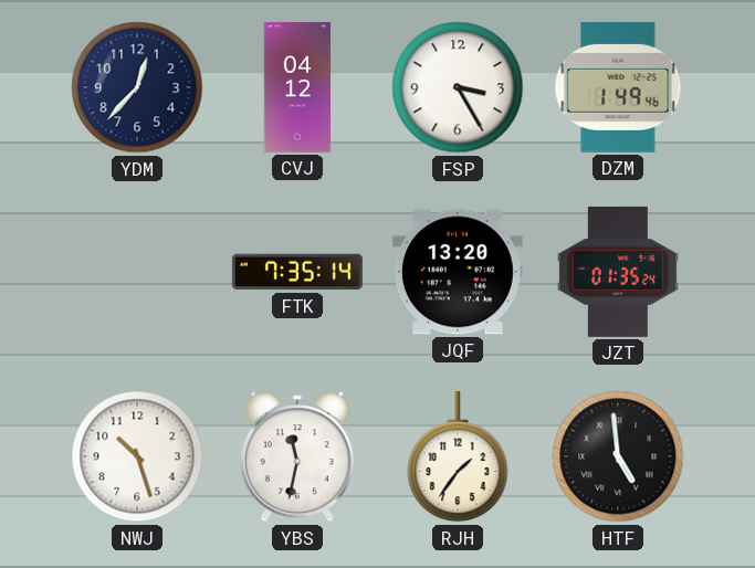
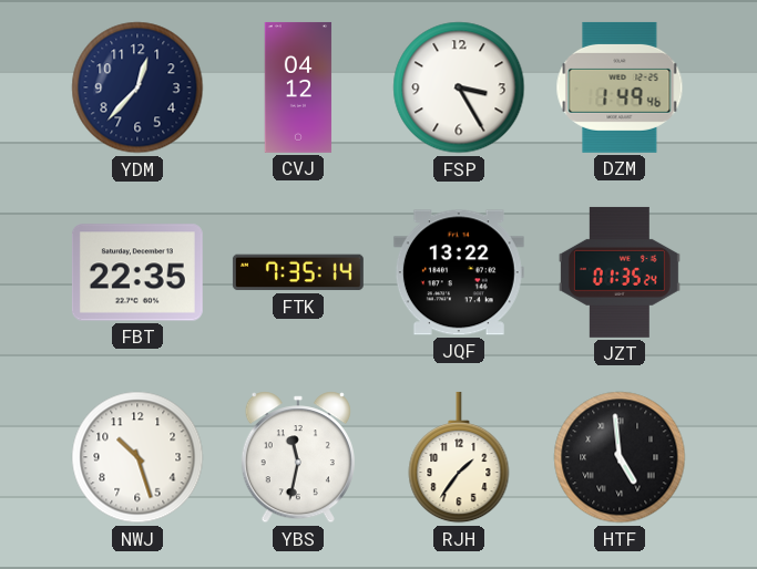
FBT: none -> 22:35 (137, 272)
JQF: 13:20 -> 13:22 (459, 272)
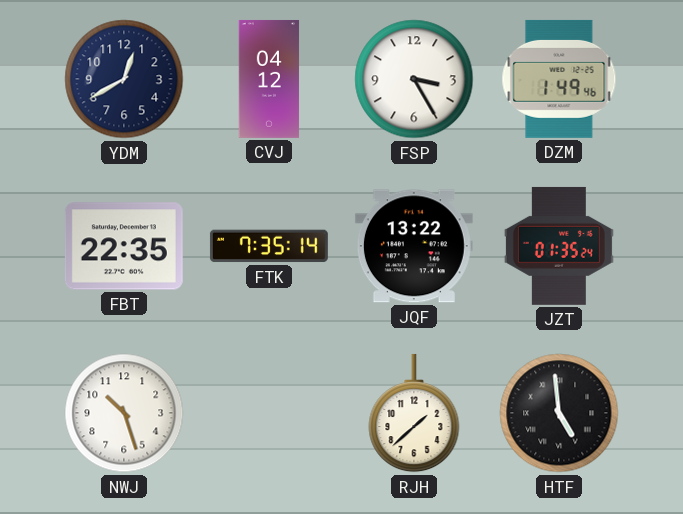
YDM: 12:37 -> 12:40 (124, 79)
YBS: 11:32 -> none (298, 457)
RJH: 1:36 -> 1:38 (414, 413)
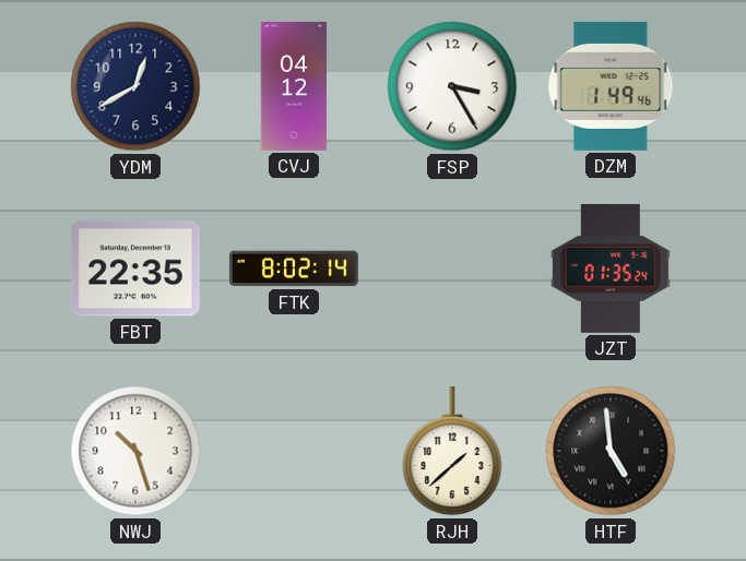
FTK: 7:35 -> 8:02 (294, 268)
JQF: 13:22 -> none (414, 246)
